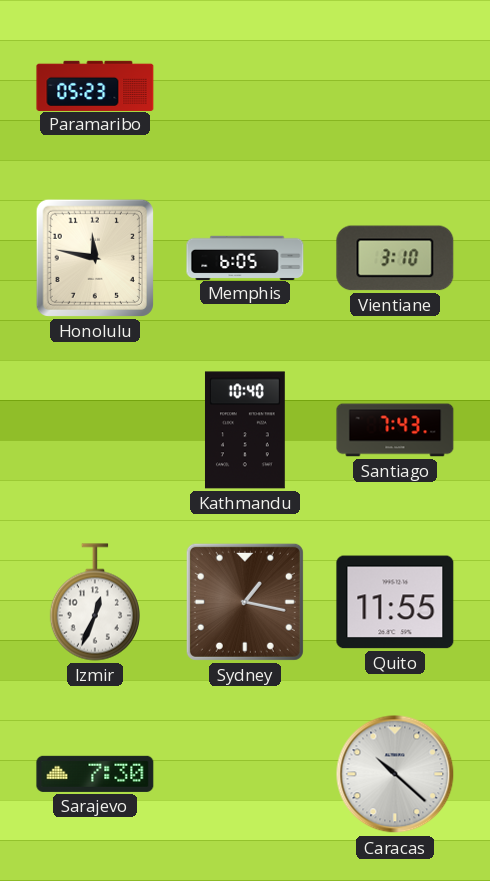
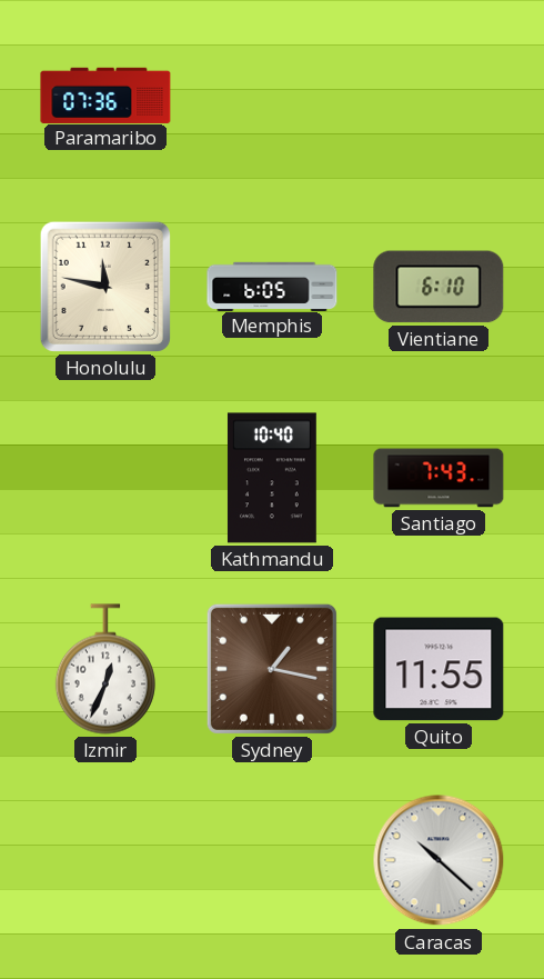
Paramaribo: 05:23 -> 07:36 (105, 94)
Vientiane: 3:10 -> 6:10 (439, 287)
Sarajevo: 7:30 -> none (95, 774)
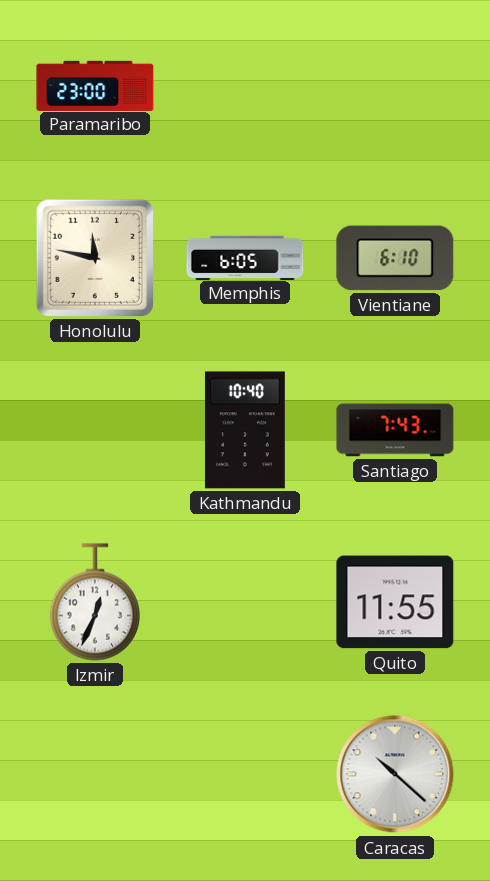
Paramaribo: 07:36 -> 23:00 (95, 85)
Sydney: 1:17 -> none (272, 669)
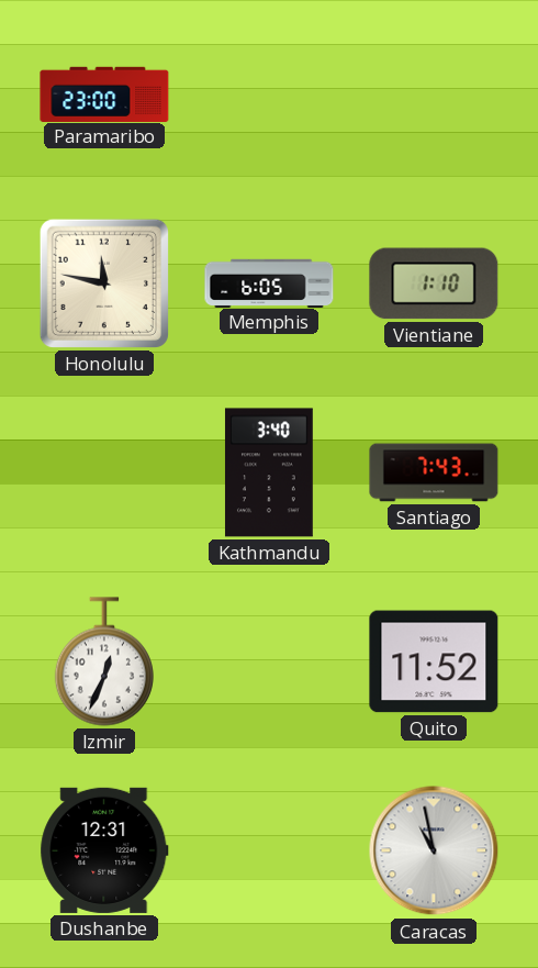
Vientiane: 6:10 -> 1:10 (434, 283)
Kathmandu: 10:40 -> 3:40 (269, 472)
Quito: 11:55 -> 11:52 (434, 661)
Dushanbe: none -> 12:31 (104, 850)
Caracas: 10:22 -> 10:58 (434, 850)
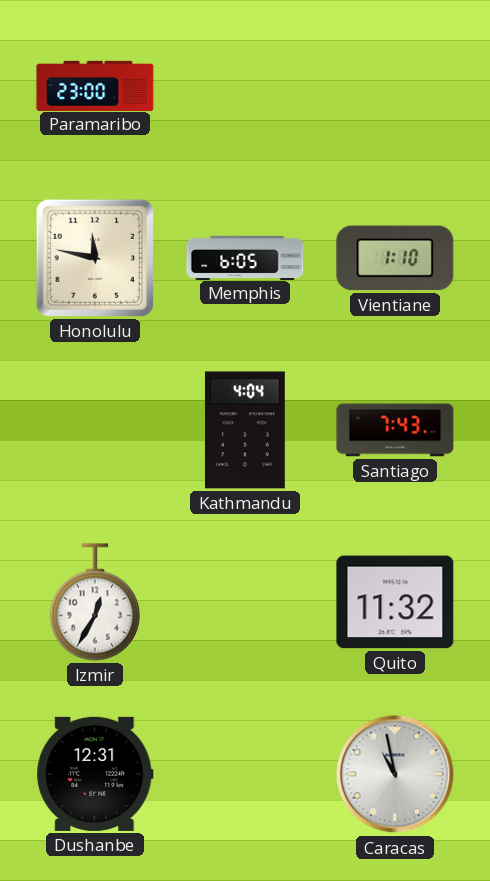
Kathmandu: 3:40 -> 4:04 (245, 430)
Izmir: 12:34 -> 12:35 (95, 602)
Quito: 11:52 -> 11:32 (395, 602)
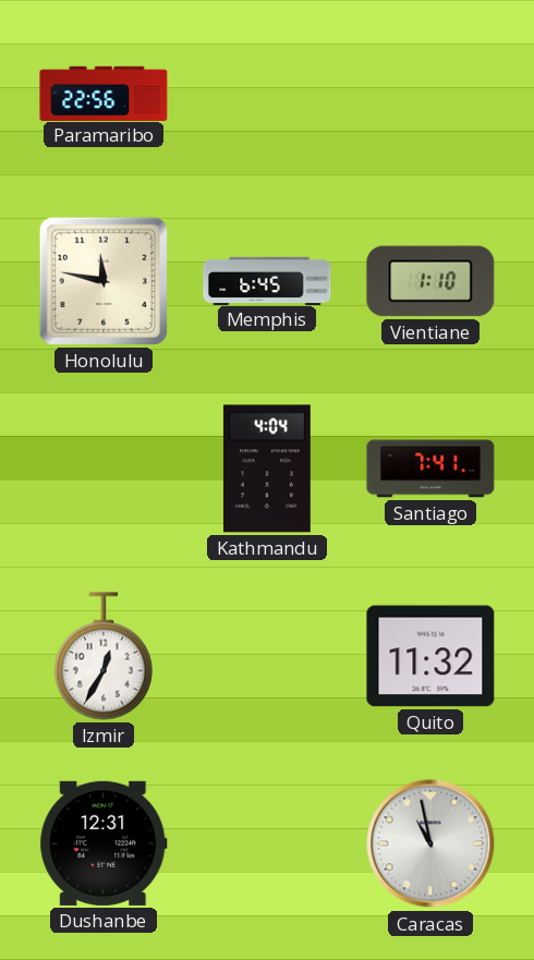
Paramaribo: 23:00 -> 22:56 (104, 93)
Memphis: 6:05 -> 6:45 (267, 280)
Santiago: 7:43 -> 7:41 (430, 469)
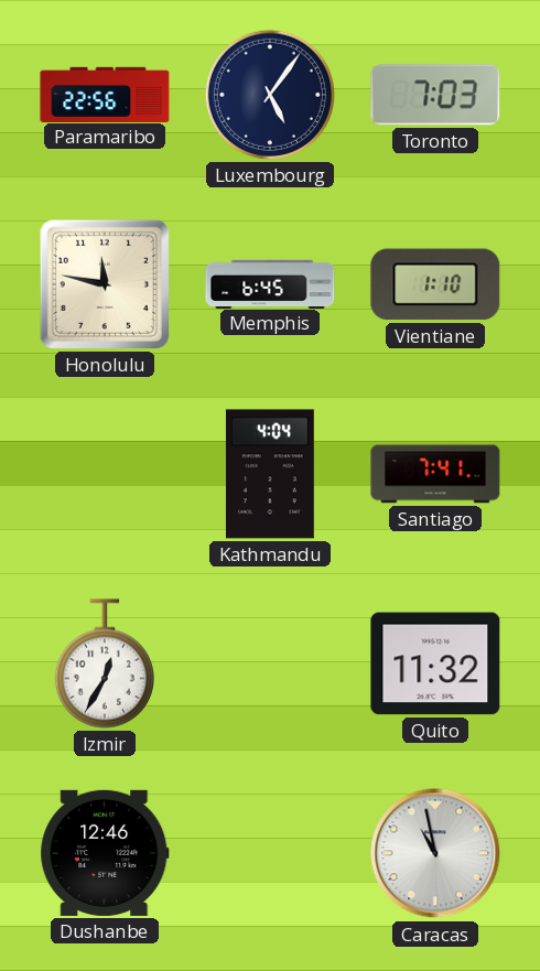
Luxembourg: none -> 5:06 (270, 95)
Toronto: none -> 7:03 (435, 95)
Dushanbe: 12:31 -> 12:46 (105, 853)
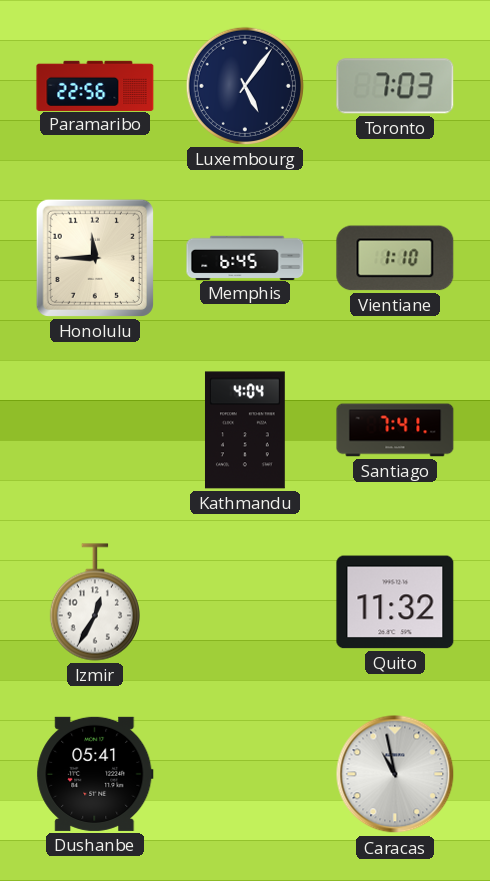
Honolulu: 11:47 -> 11:45 (95, 258)
Dushanbe: 12:46 -> 05:41 (95, 774)
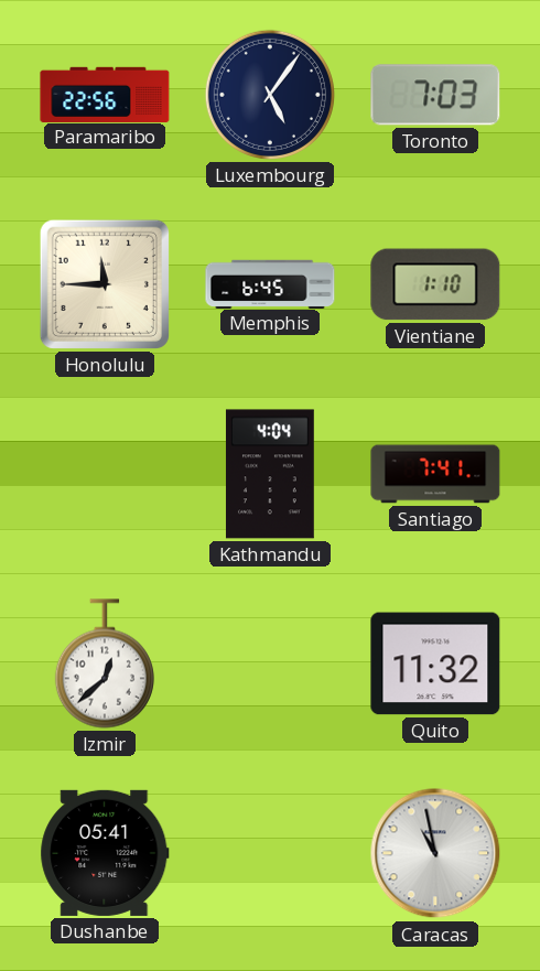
Izmir: 12:35 -> 12:38 (105, 663)
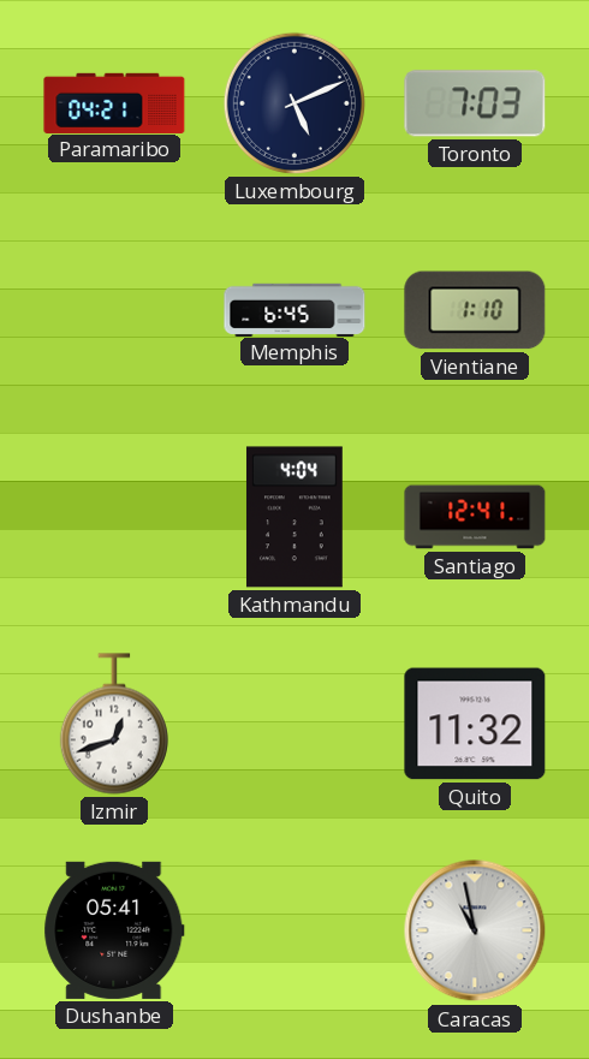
Paramaribo: 22:56 -> 04:21 (114, 102)
Luxembourg: 5:06 -> 5:11 (294, 103)
Honolulu: 11:45 -> none (105, 284)
Santiago: 7:41 -> 12:41 (475, 517)
Izmir: 12:38 -> 12:42 (114, 724)
